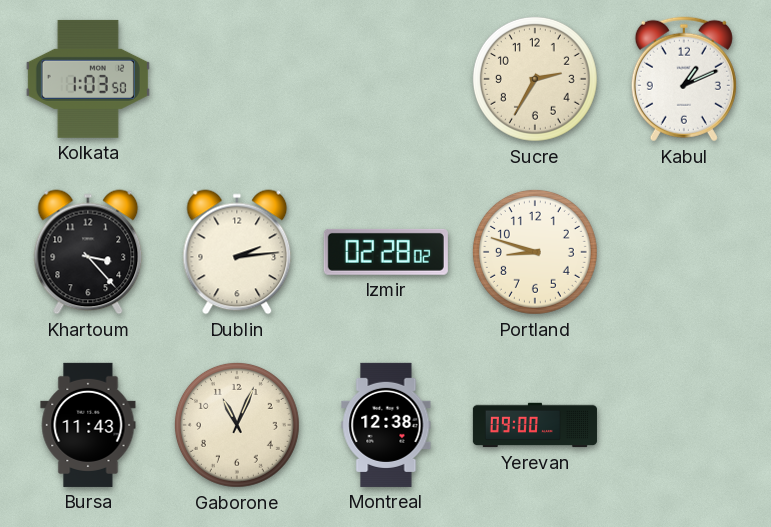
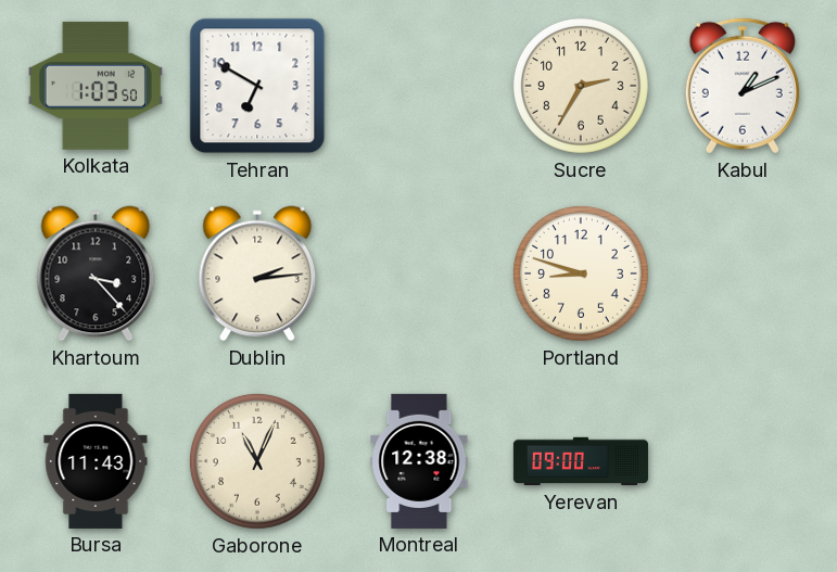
Tehran: none -> 6:50 (257, 86)
Izmir: 02:28 -> none (386, 252)
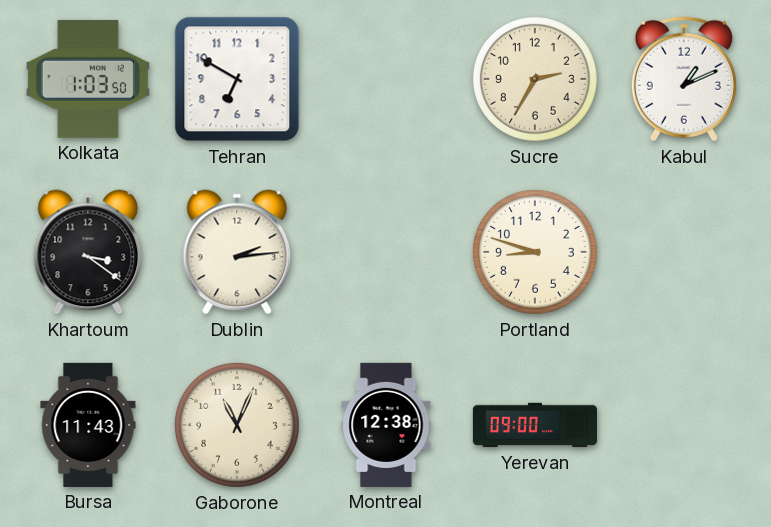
Khartoum: 3:23 -> 3:21 (88, 252)
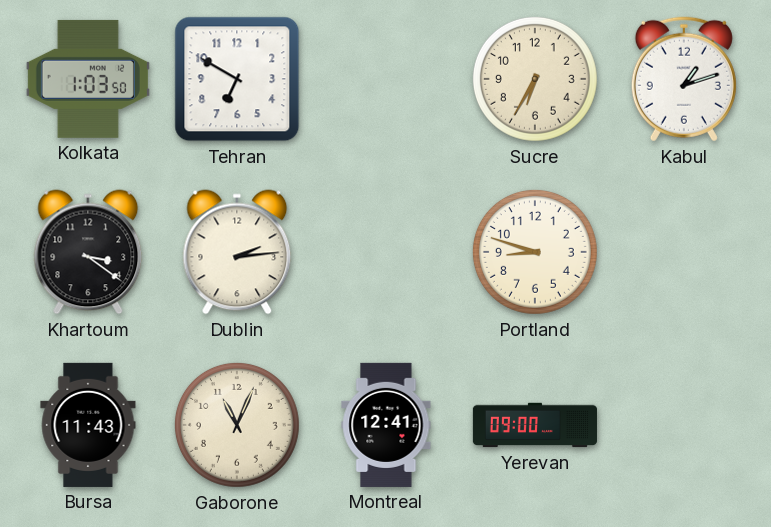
Sucre: 2:35 -> 6:35 (535, 79)
Kabul: 1:11 -> 1:12 (684, 79)
Montreal: 12:38 -> 12:41 (386, 425)
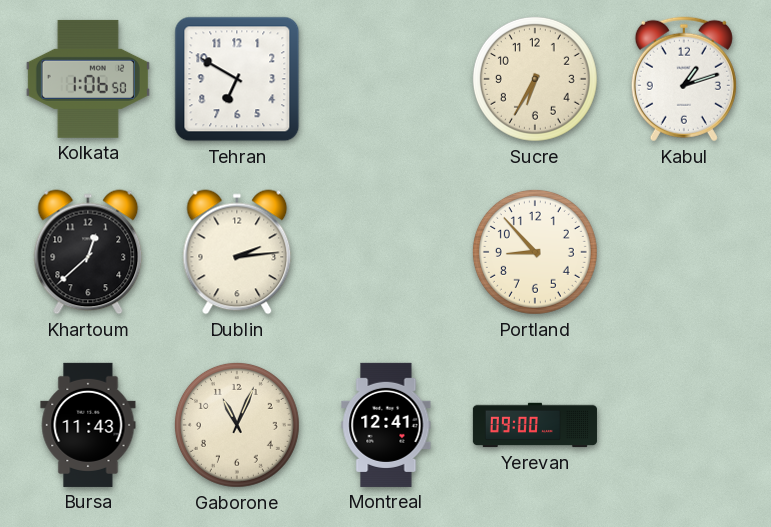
Kolkata: 1:03 -> 1:06 (88, 79)
Khartoum: 3:21 -> 12:38 (88, 252)
Portland: 8:48 -> 8:53 (535, 252)
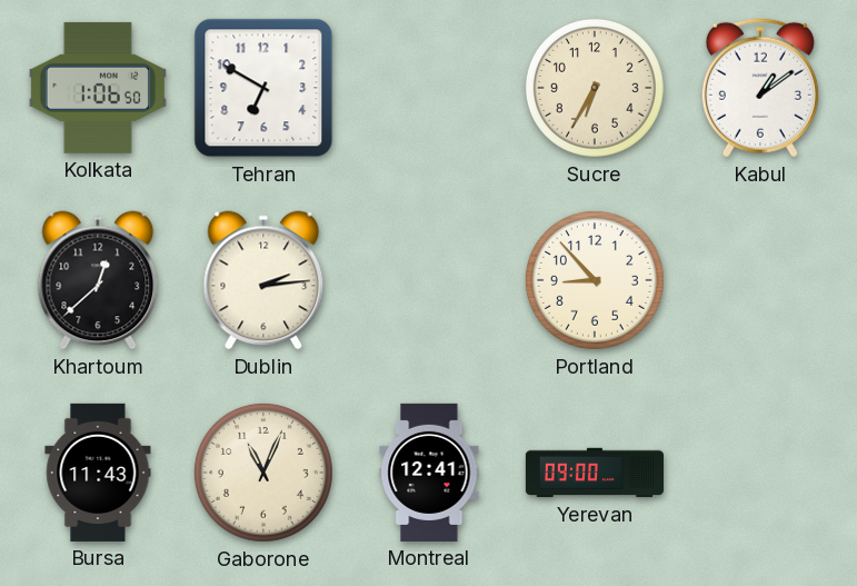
Kabul: 1:12 -> 1:09 (760, 88)
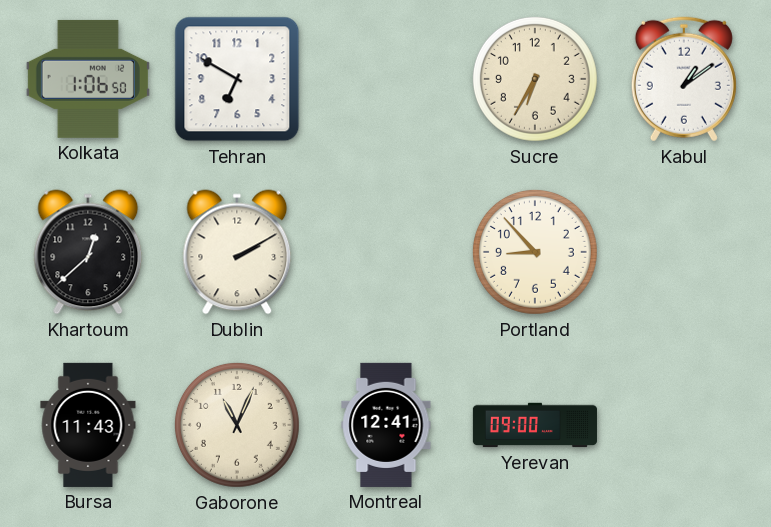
Dublin: 2:14 -> 2:10 (237, 252)
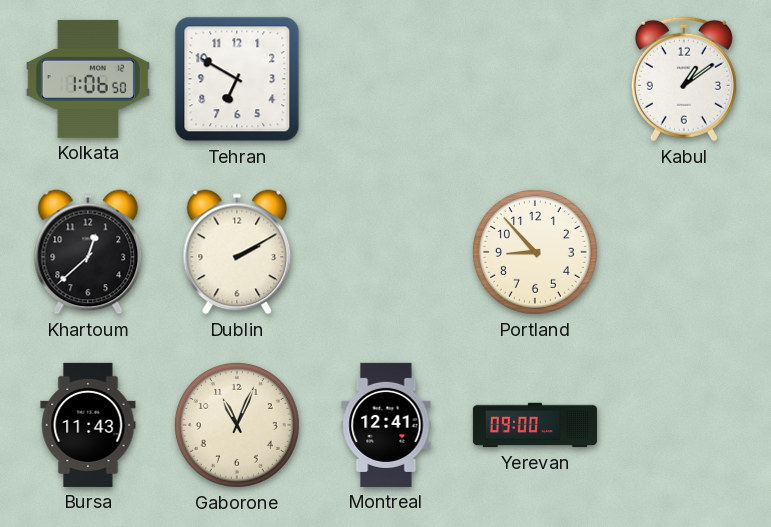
Sucre: 6:35 -> none (535, 79)
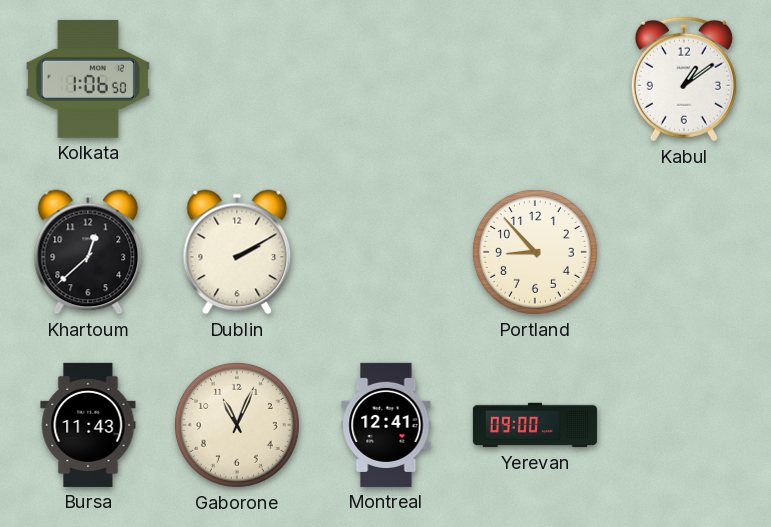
Tehran: 6:50 -> none (237, 79)
